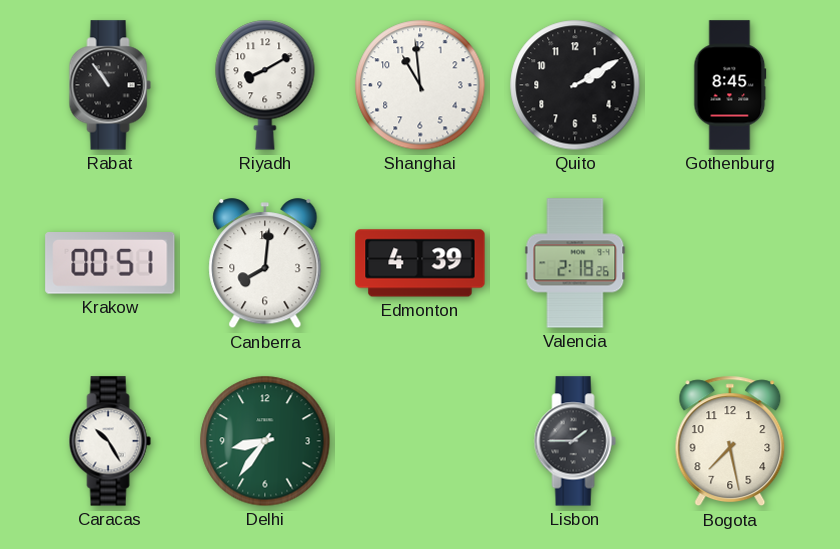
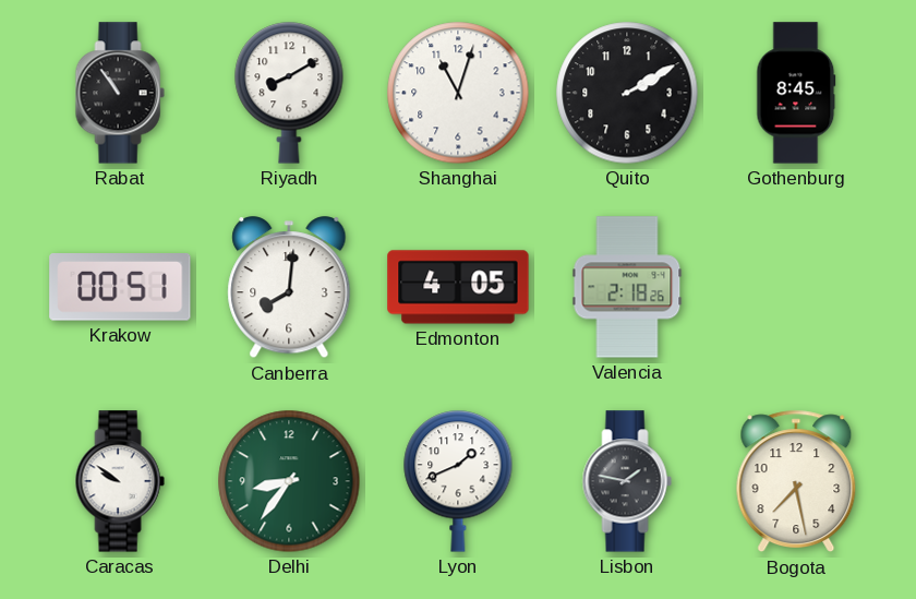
Shanghai: 10:59 -> 11:03 (458, 93)
Edmonton: 4:39 -> 4:05 (458, 287)
Caracas: 10:25 -> 9:51 (120, 481)
Lyon: none -> 1:41 (458, 481)
Lisbon: 1:45 -> 1:47 (627, 481)
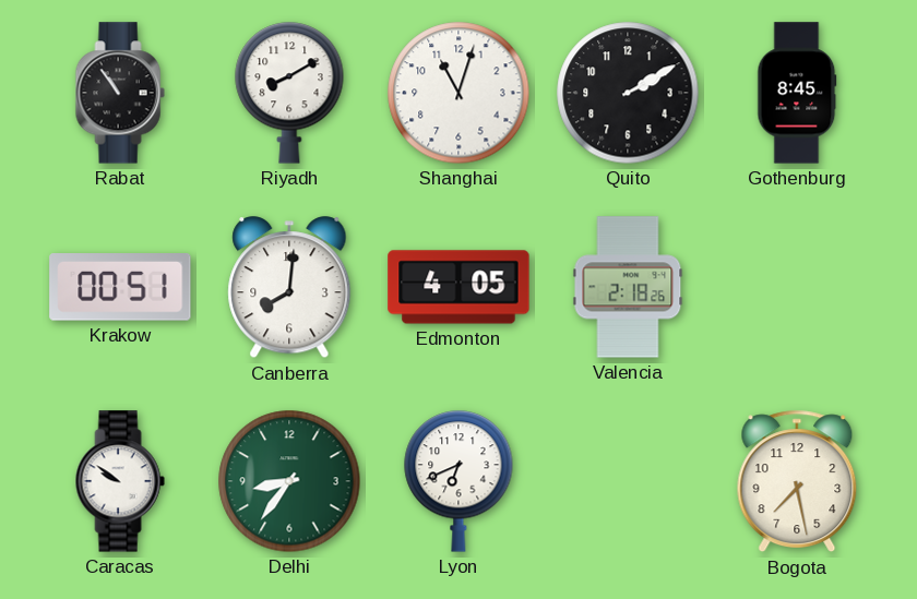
Lyon: 1:41 -> 6:41 (458, 481)
Lisbon: 1:47 -> none (627, 481)
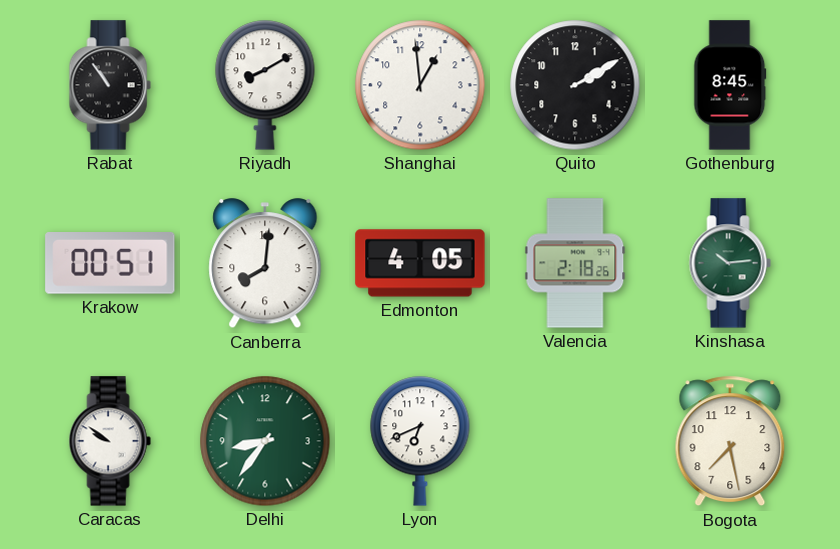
Shanghai: 11:03 -> 12:59 (420, 85)
Kinshasa: none -> 10:14 (730, 263)
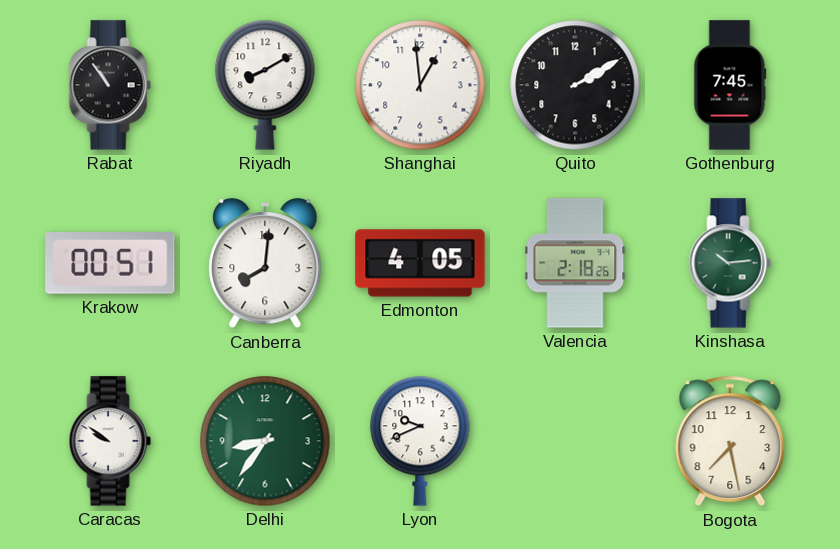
Gothenburg: 8:45 -> 7:45 (730, 85)
Lyon: 6:41 -> 9:41 (420, 441)
